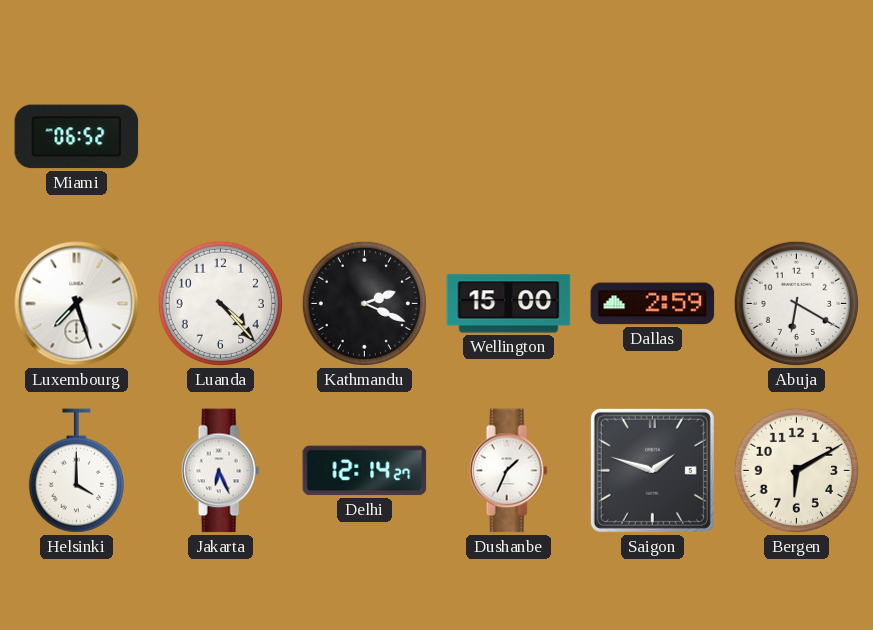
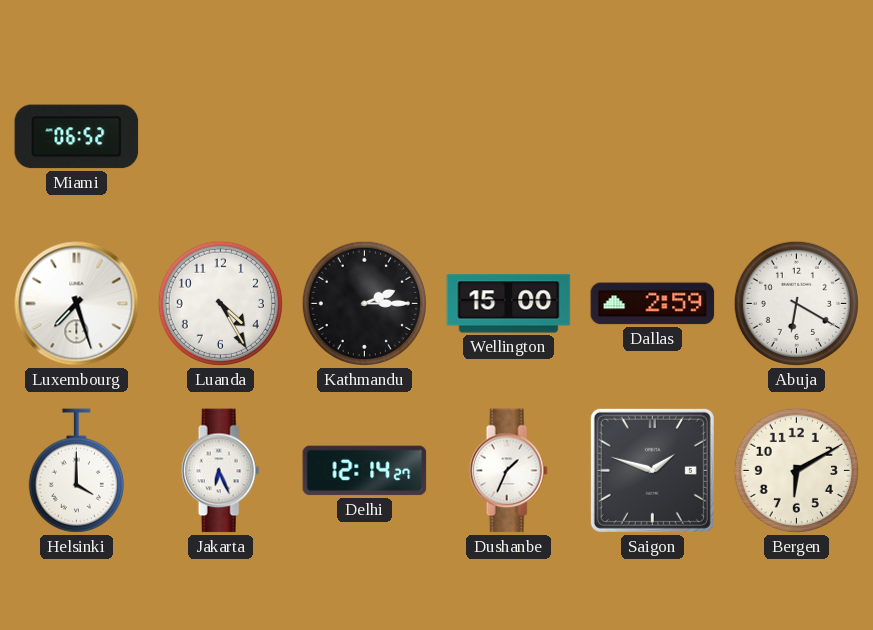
Luanda: 4:23 -> 4:25 (220, 303)
Kathmandu: 2:19 -> 2:15 (364, 303)
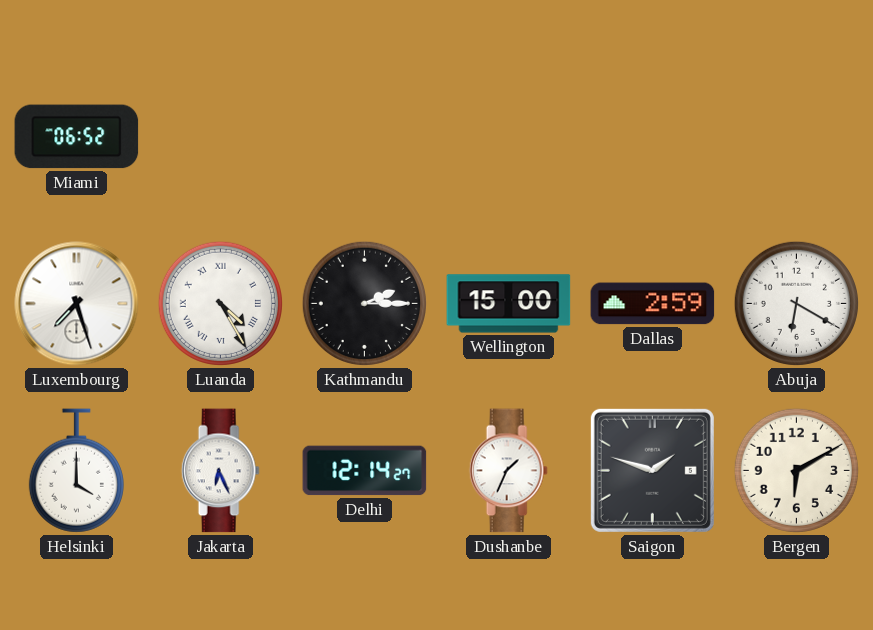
Luanda numerals: Arabic -> Roman (220, 303)
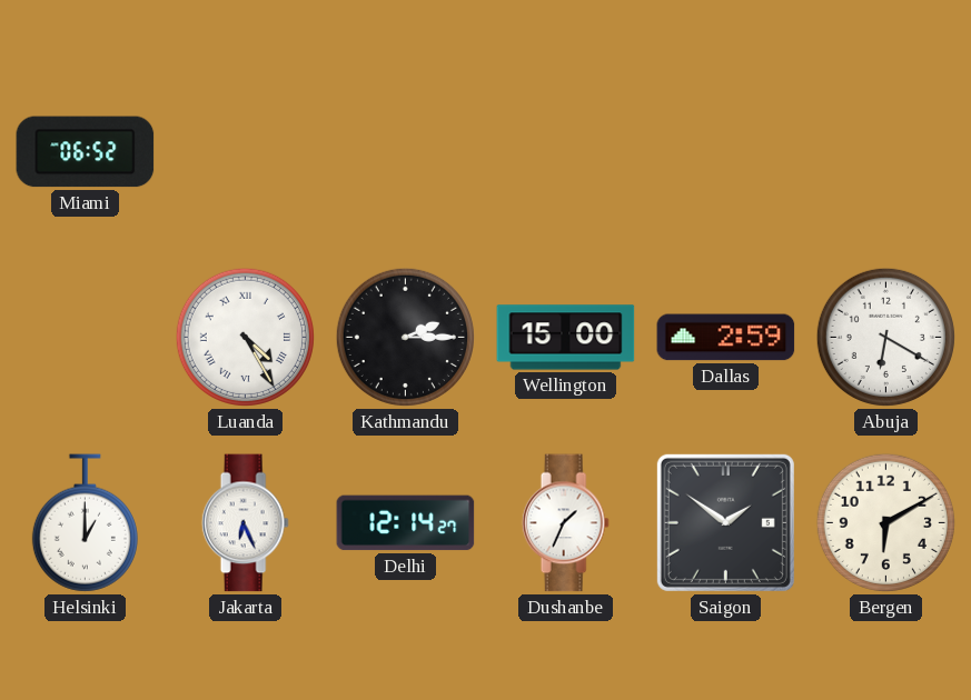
Luxembourg: 7:27 -> none (77, 304)
Helsinki: 4:00 -> 1:00 (85, 523)
Saigon: 1:48 -> 1:51 (725, 522)
